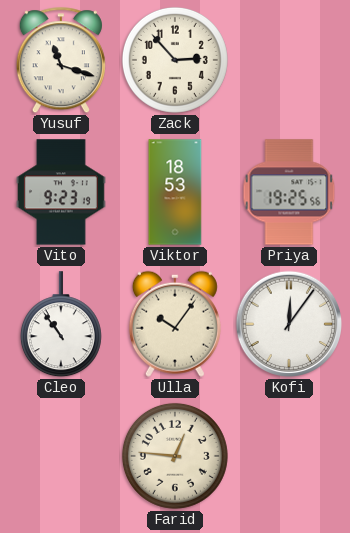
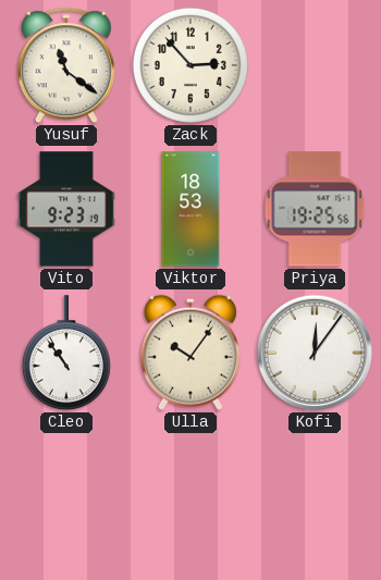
Yusuf: 11:18 -> 11:21 (66, 66)
Farid: 12:46 -> none (175, 456)
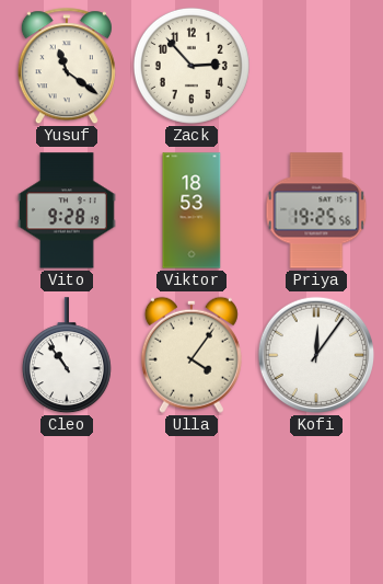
Vito: 9:23 -> 9:28 (68, 210)
Ulla: 10:06 -> 4:06 (191, 355)
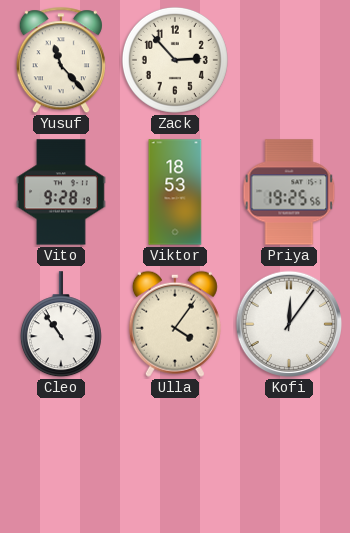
Yusuf: 11:21 -> 11:23 (61, 61)
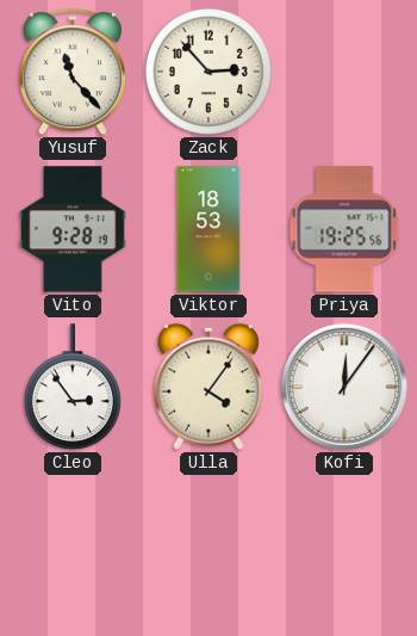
Cleo: 10:54 -> 2:54 (73, 388)
